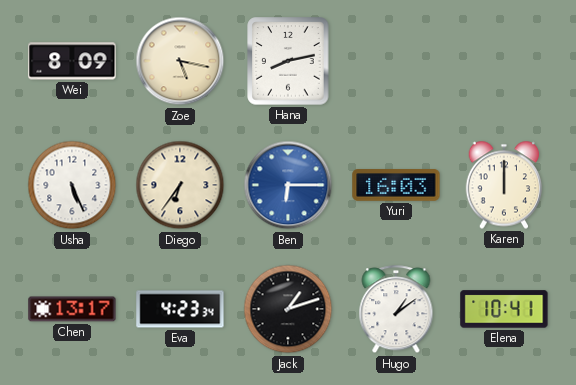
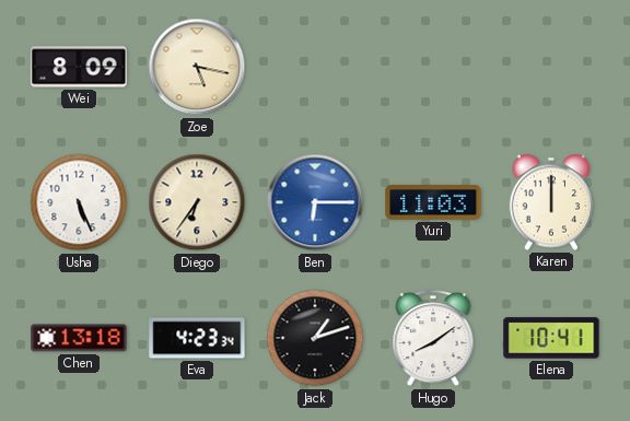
Hana: 8:13 -> none (288, 61)
Yuri: 16:03 -> 11:03 (433, 202)
Chen: 13:17 -> 13:18 (79, 338)
Hugo: 1:09 -> 8:09 (433, 339)
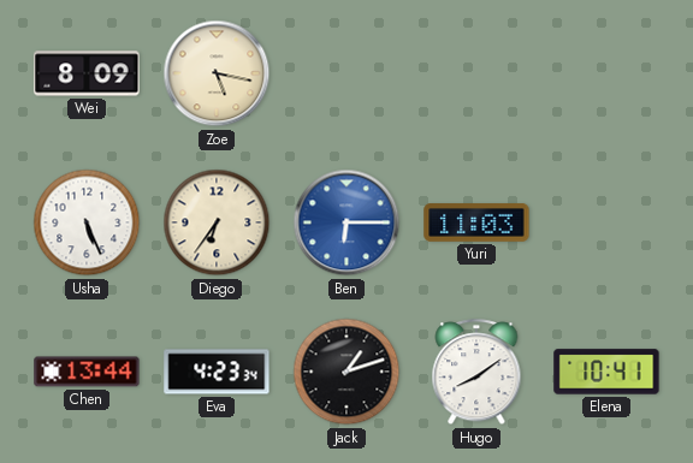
Karen: 12:00 -> none (551, 202)
Chen: 13:18 -> 13:44 (87, 372)
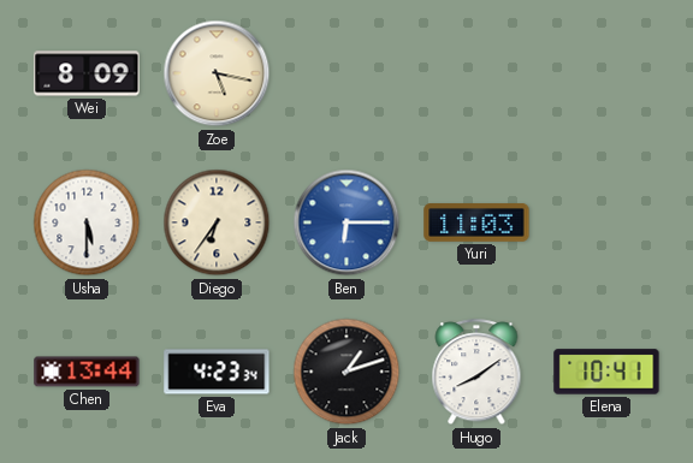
Usha: 5:26 -> 5:30 (87, 222)
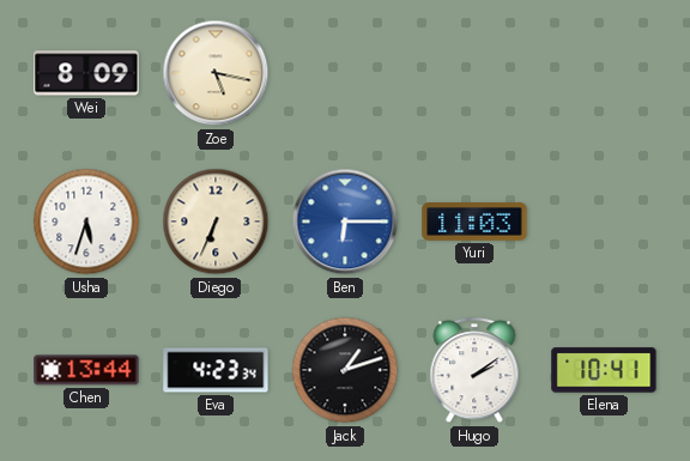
Usha: 5:30 -> 5:33 (86, 222)
Diego: 6:36 -> 6:34 (216, 222)
Hugo: 8:09 -> 2:09 (474, 371)
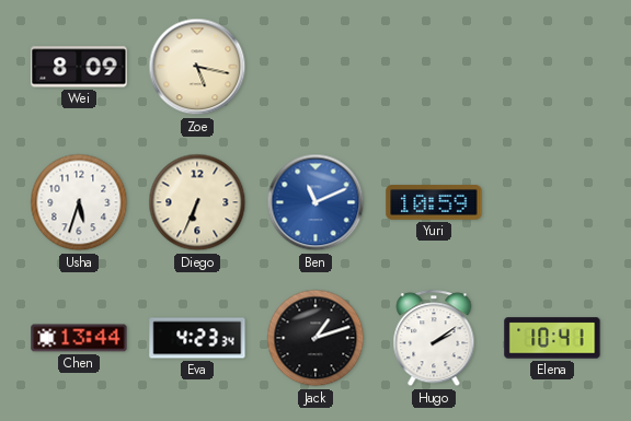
Ben: 6:15 -> 11:11 (315, 202)
Yuri: 11:03 -> 10:59 (434, 202)
